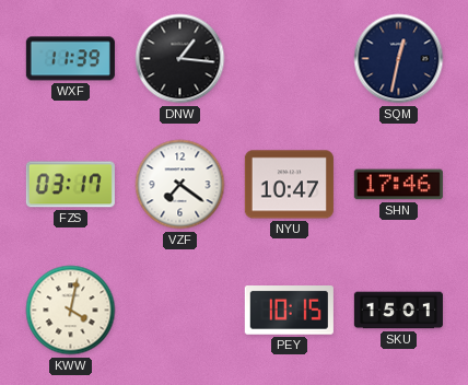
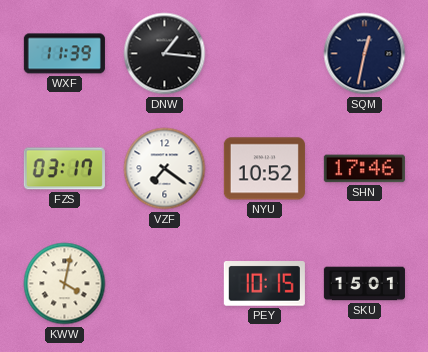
NYU: 10:47 -> 10:52 (264, 169)
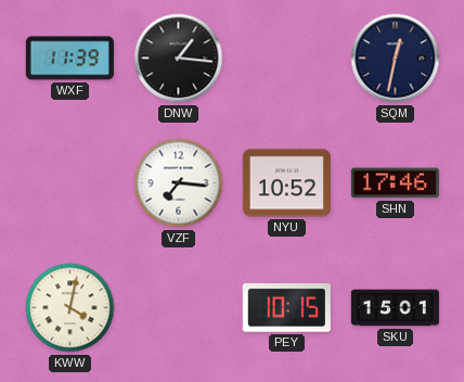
FZS: 03:17 -> none (64, 169)
VZF: 7:21 -> 7:16 (179, 183)
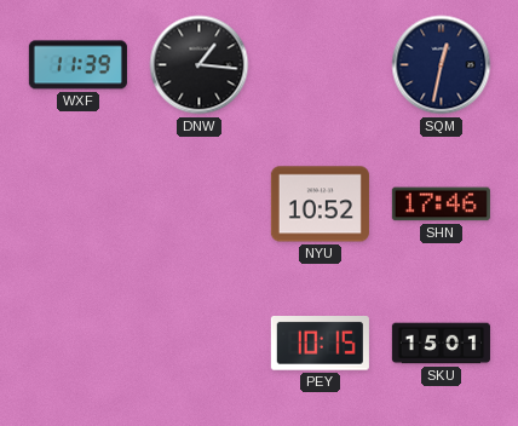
VZF: 7:16 -> none (179, 183)
KWW: 4:02 -> none (70, 308)
